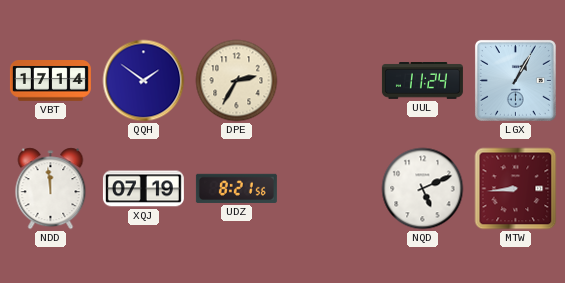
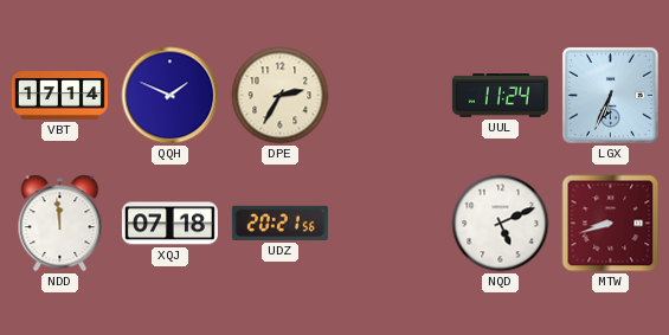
QQH: 1:51 -> 1:49 (171, 96)
LGX: 1:05 -> 6:34 (610, 95)
XQJ: 07:19 -> 07:18 (169, 224)
UDZ: 8:21 -> 20:21 (279, 223)
MTW: 8:44 -> 8:42 (611, 224)
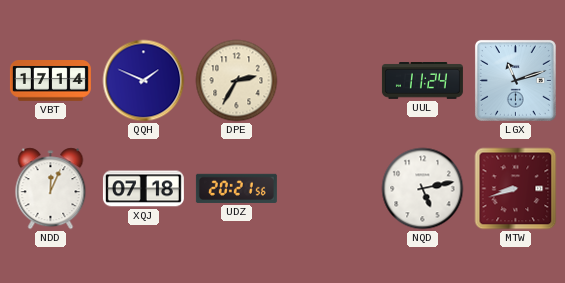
LGX: 6:34 -> 11:12 (515, 80)
NDD: 11:59 -> 12:04 (51, 189)
NQD: 5:11 -> 5:13 (423, 189)
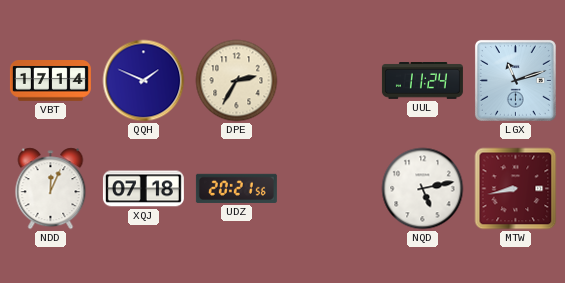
MTW: 8:42 -> 8:43 (516, 189)
